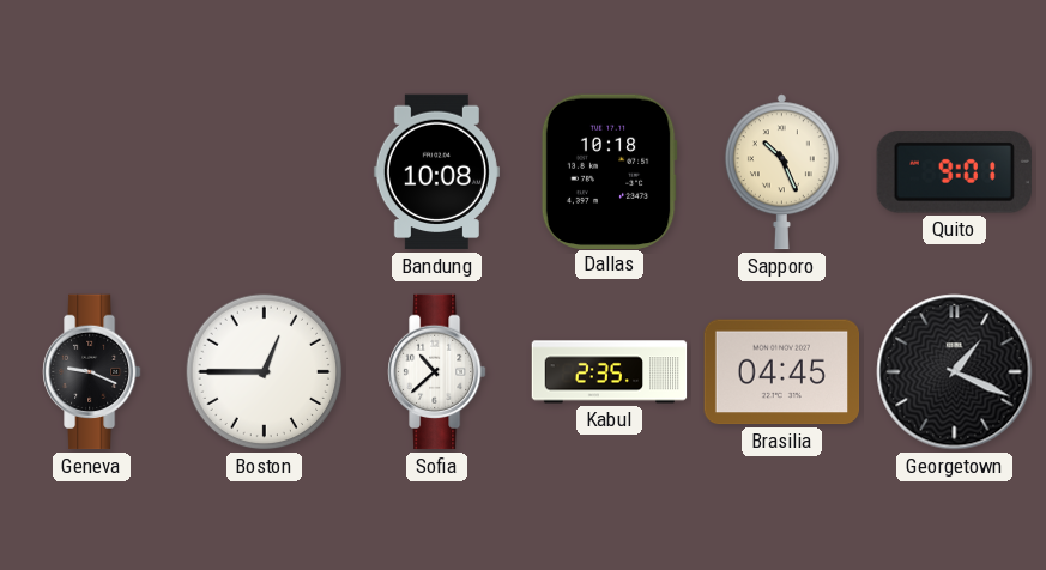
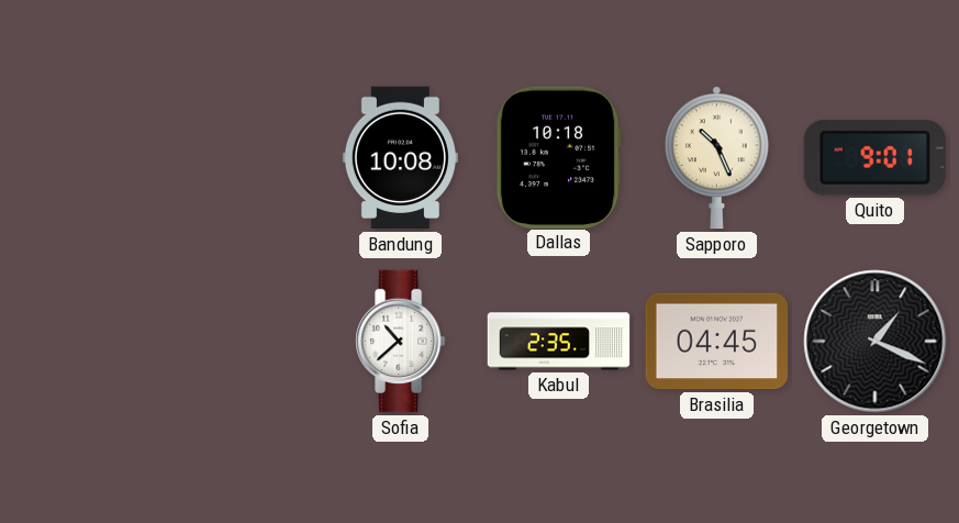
Geneva: 9:19 -> none (92, 372)
Boston: 12:45 -> none (265, 372)
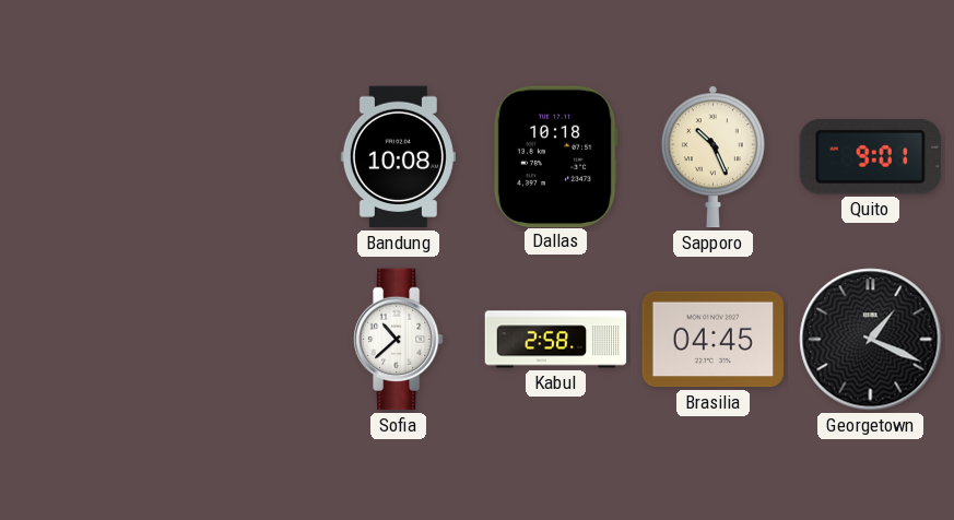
Kabul: 2:35 -> 2:58 (556, 340)
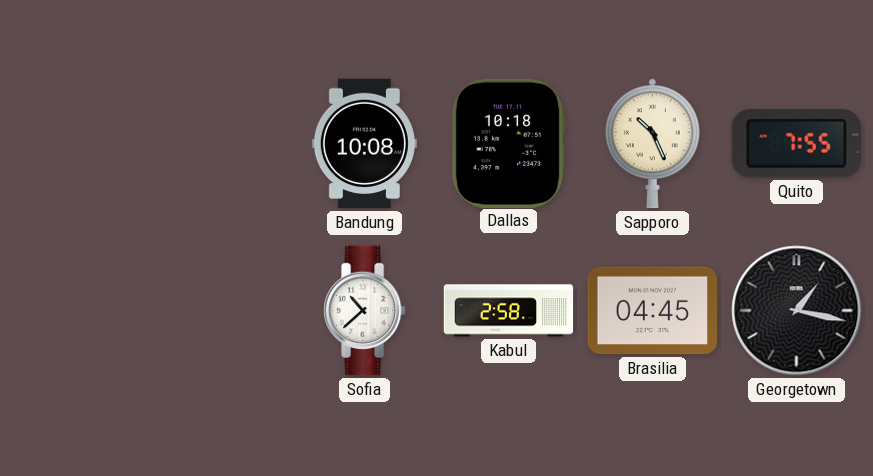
Quito: 9:01 -> 7:55 (796, 144)
Georgetown: 1:19 -> 1:17 (797, 311)
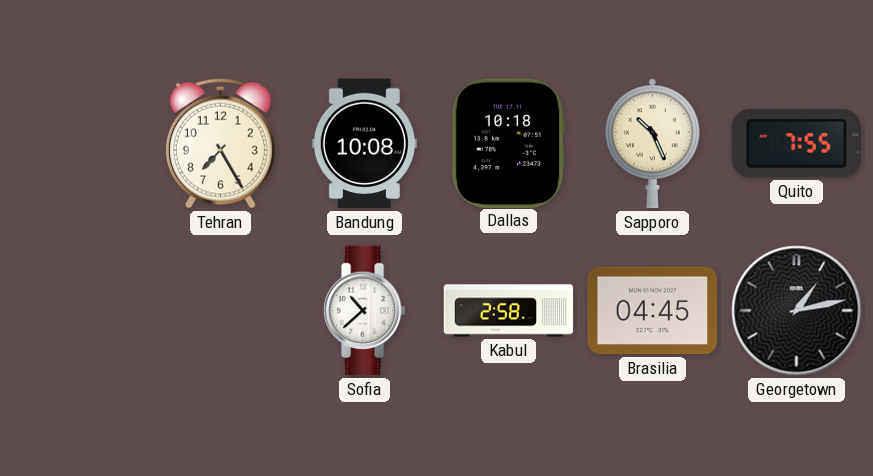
Tehran: none -> 7:25 (220, 143)
Georgetown: 1:17 -> 1:13 (797, 311)
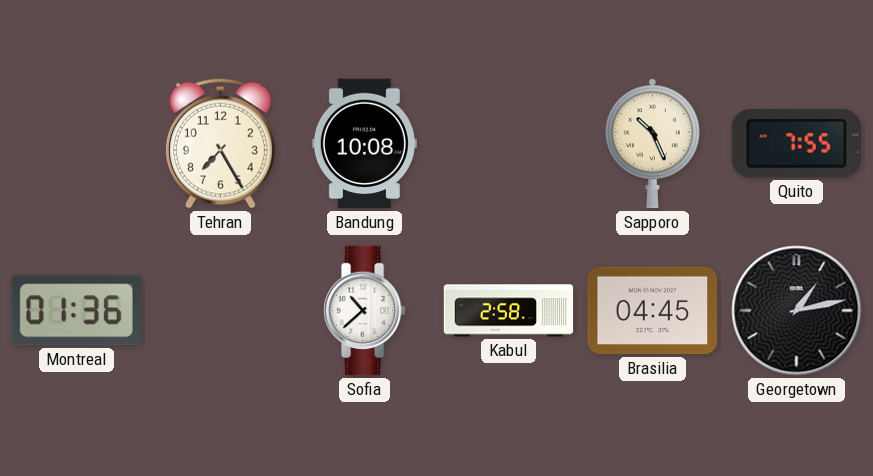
Dallas: 10:18 -> none (508, 143)
Montreal: none -> 01:36 (76, 311)
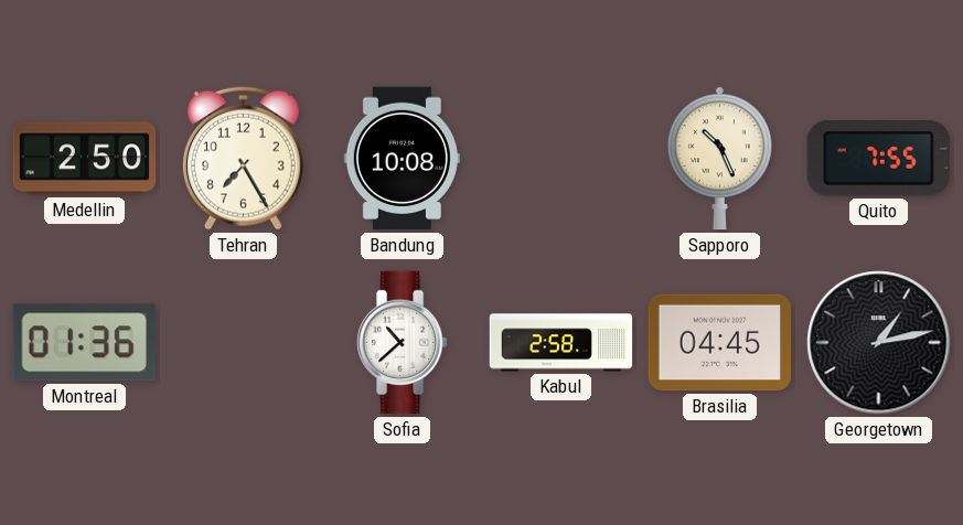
Medellin: none -> 2:50 (85, 159)
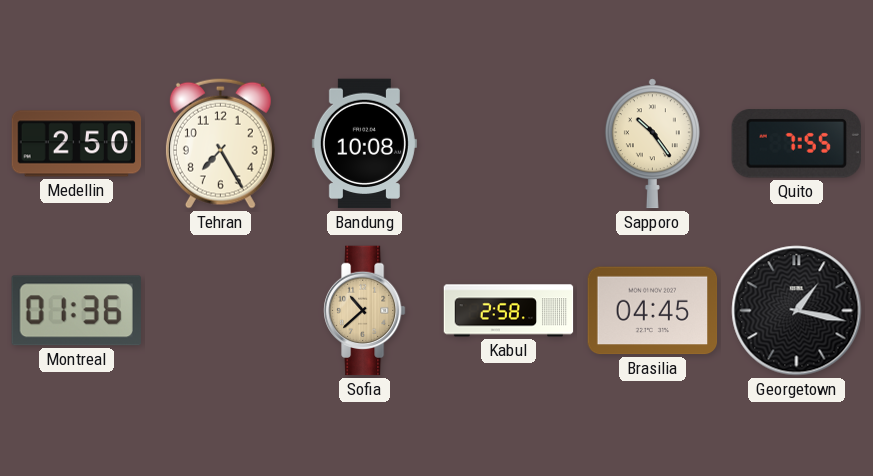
Sapporo: 10:26 -> 10:24 (652, 144)
Sofia dial: white -> champagne (365, 311)
Georgetown: 1:13 -> 1:17 (797, 311)
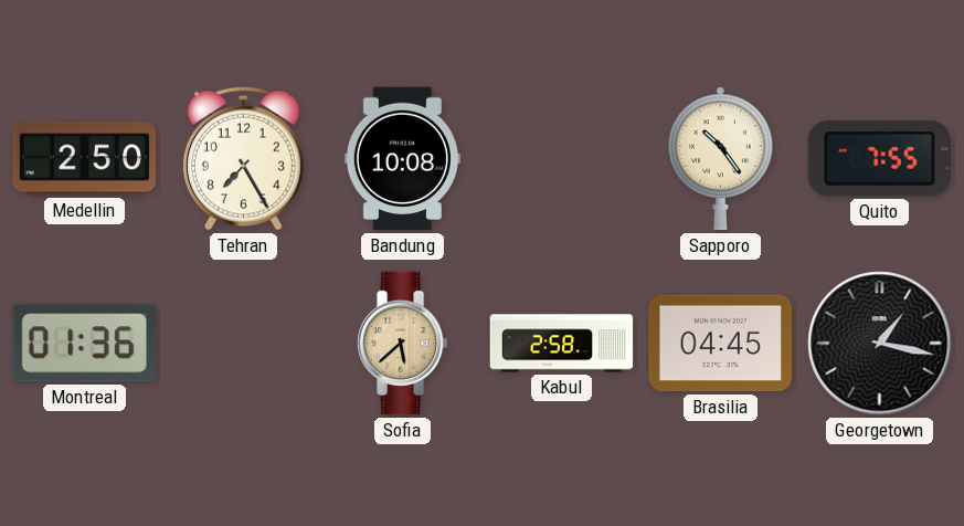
Sofia: 10:38 -> 5:38 (403, 344)
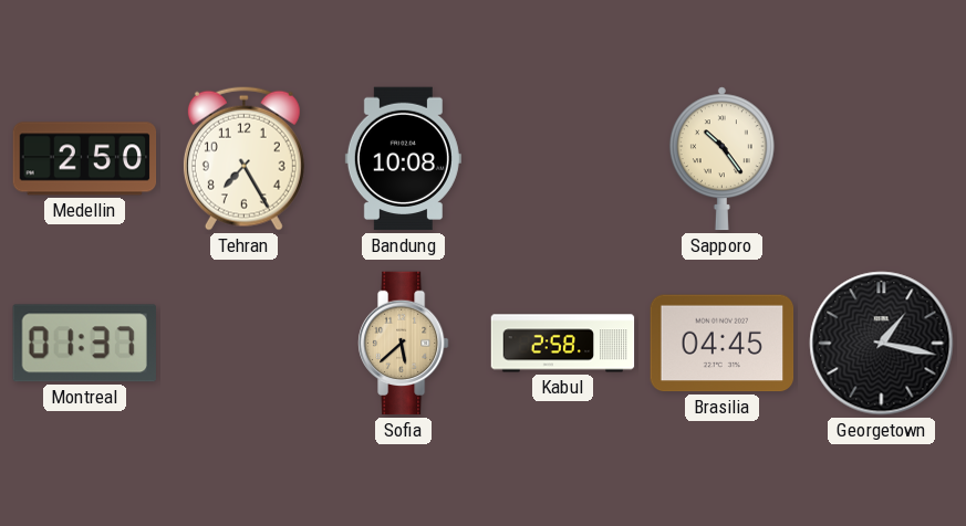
Quito: 7:55 -> none (879, 159)
Montreal: 01:36 -> 01:37 (84, 344)
